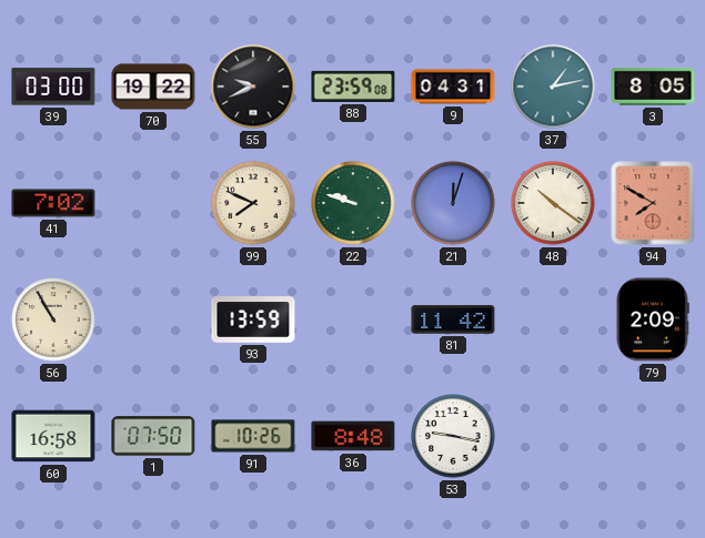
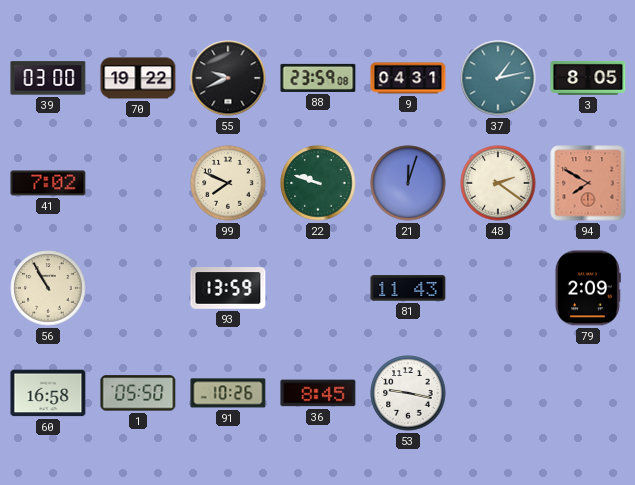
48: 10:21 -> 2:21 (498, 183)
81: 11:42 -> 11:43 (408, 288)
1: 07:50 -> 05:50 (138, 393)
36: 8:48 -> 8:45 (318, 393)
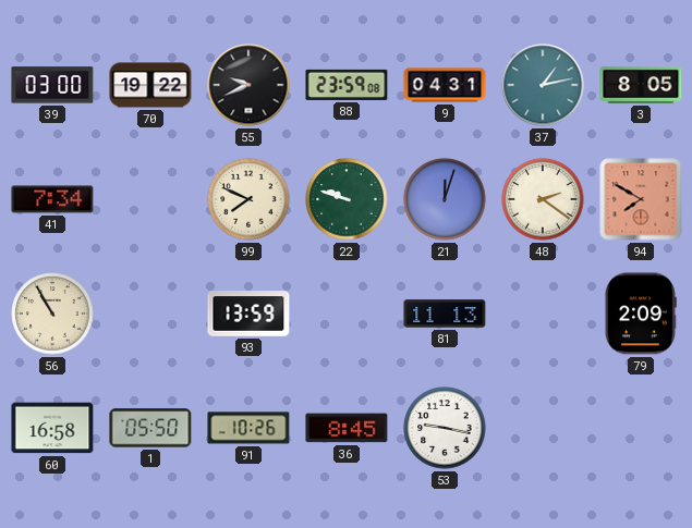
41: 7:02 -> 7:34 (52, 199)
81: 11:43 -> 11:13 (445, 314)
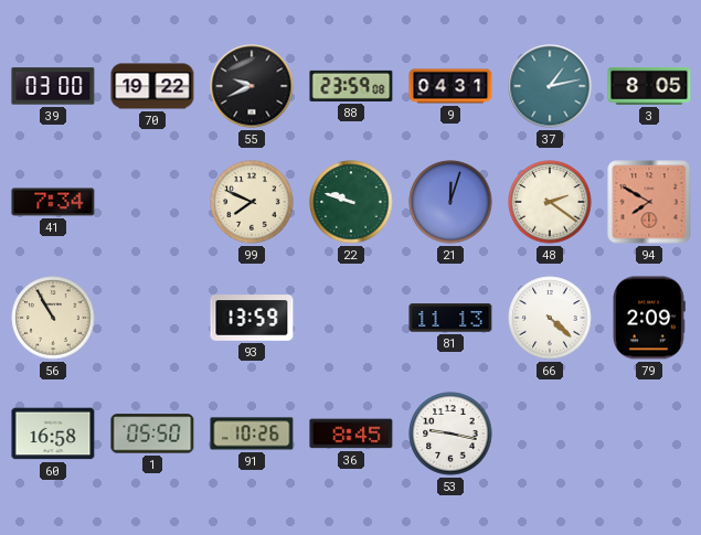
66: none -> 4:22 (550, 318)
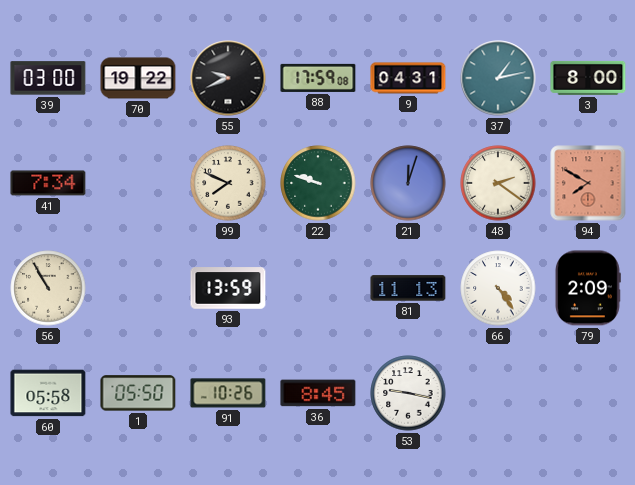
88: 23:59 -> 17:59 (318, 78)
3: 8:05 -> 8:00 (588, 78)
66: 4:22 -> 4:24 (498, 288)
60: 16:58 -> 05:58 (48, 393)
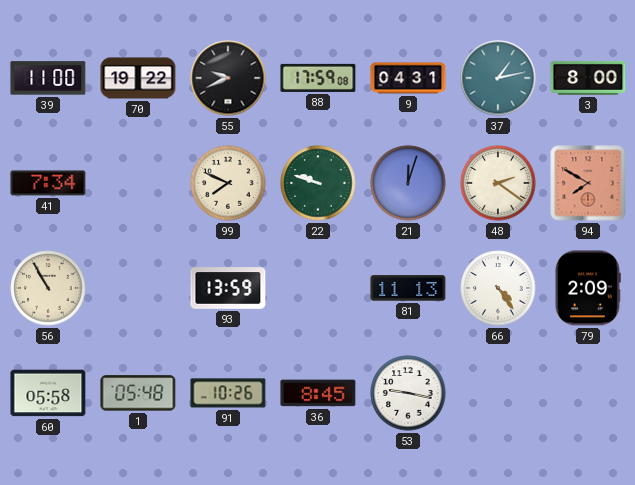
39: 03:00 -> 11:00 (48, 78)
1: 05:50 -> 05:48 (138, 393)
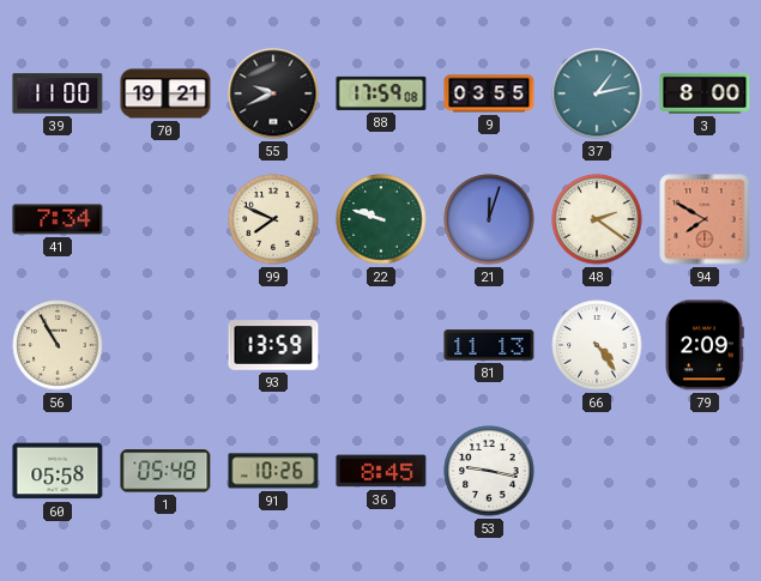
70: 19:22 -> 19:21 (165, 93)
9: 04:31 -> 03:55 (489, 93)
